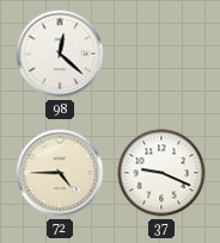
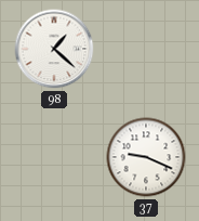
98: 12:22 -> 1:22 (54, 49)
72: 4:45 -> none (60, 173)
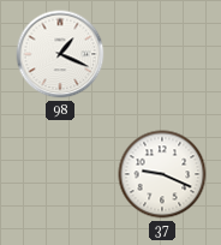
98: 1:22 -> 1:19 (60, 54)
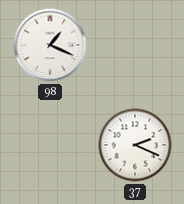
37: 9:19 -> 2:19 (135, 145)
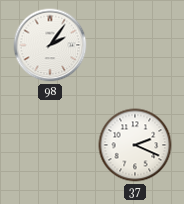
98: 1:19 -> 2:06 (50, 45)
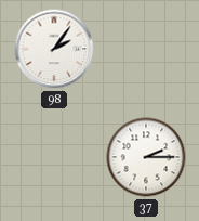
37: 2:19 -> 2:15 (146, 157)
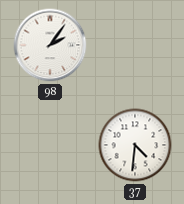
37: 2:15 -> 4:31 (135, 145)
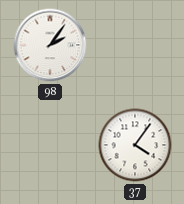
37: 4:31 -> 4:06 (135, 145)
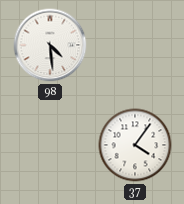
98: 2:06 -> 4:29 (50, 45)
